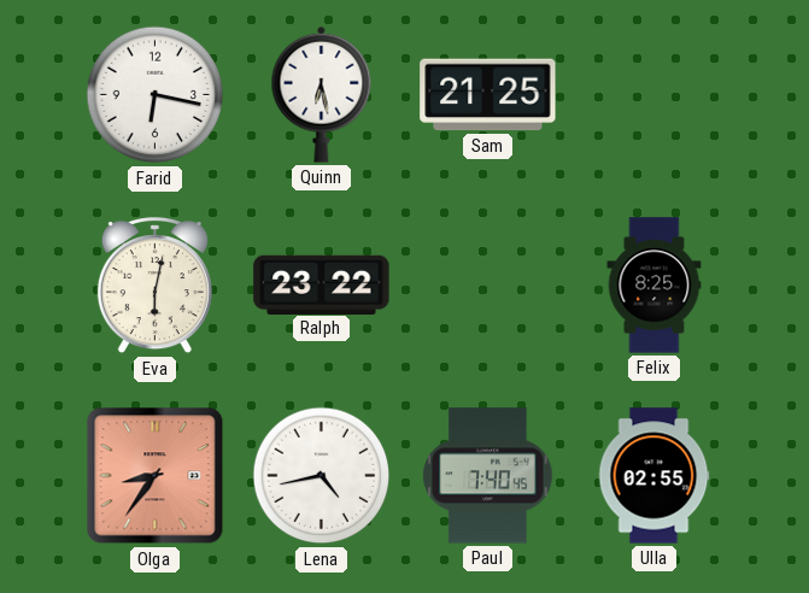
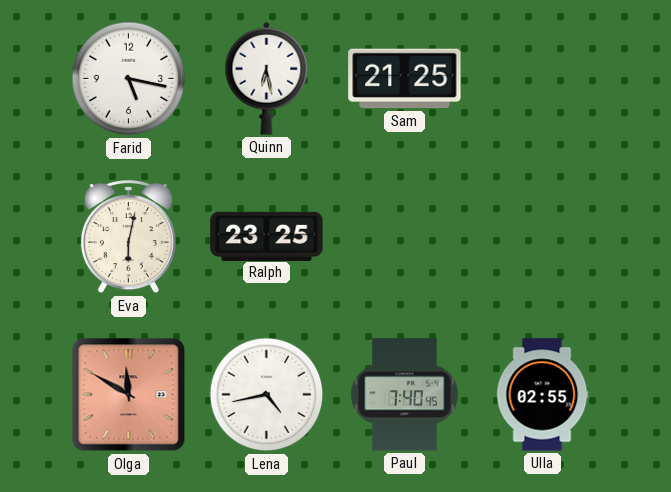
Farid: 6:17 -> 5:17 (129, 79)
Ralph: 23:22 -> 23:25 (267, 236)
Felix: 8:25 -> none (655, 286)
Olga: 8:36 -> 11:50 (129, 395)
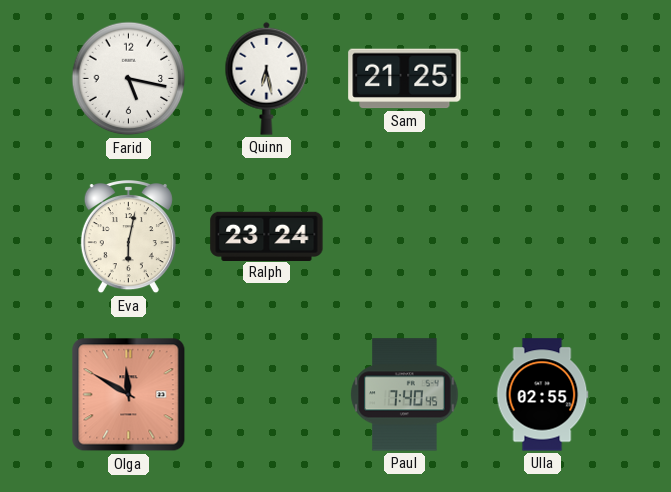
Ralph: 23:25 -> 23:24 (267, 236)
Lena: 4:43 -> none (267, 395)
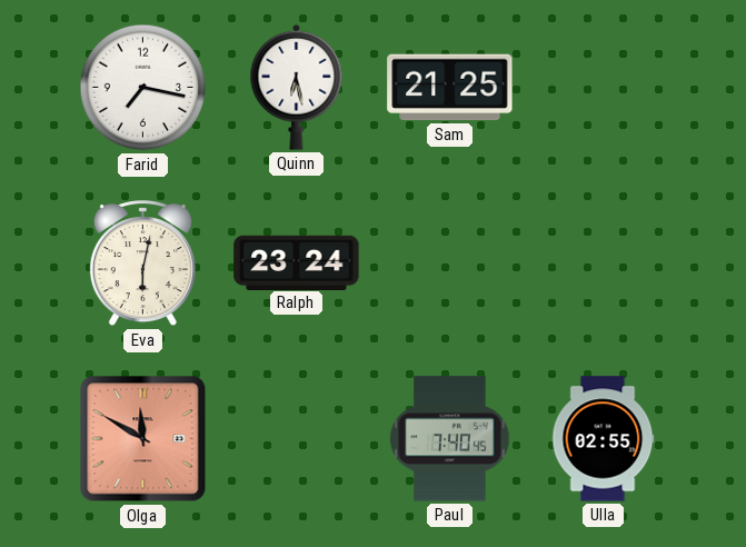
Farid: 5:17 -> 7:17 (143, 88)
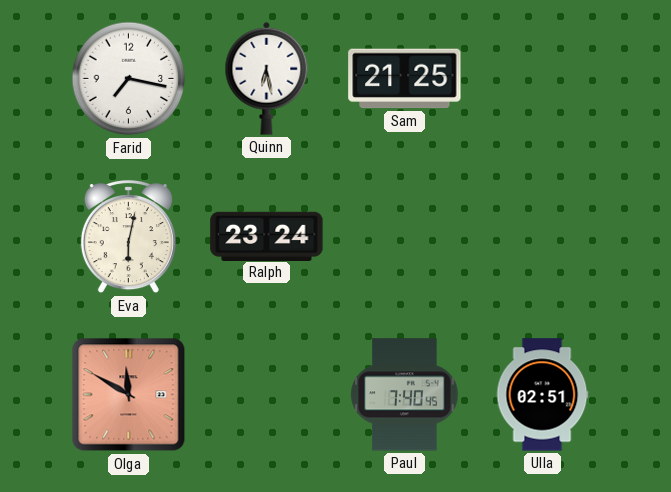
Ulla: 02:55 -> 02:51 (542, 395)
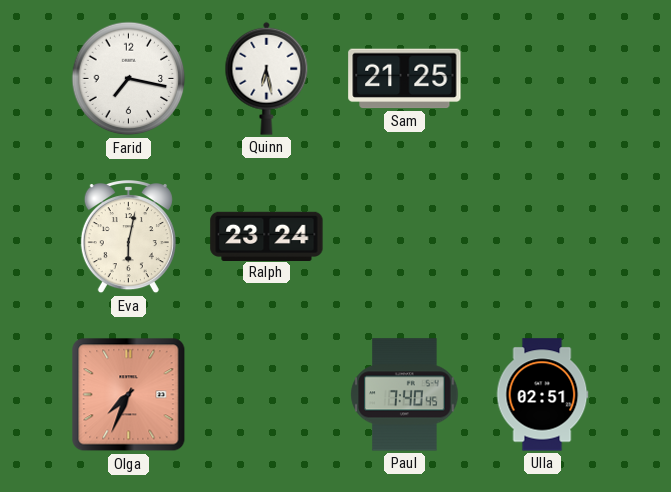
Olga: 11:50 -> 7:34 (129, 395)
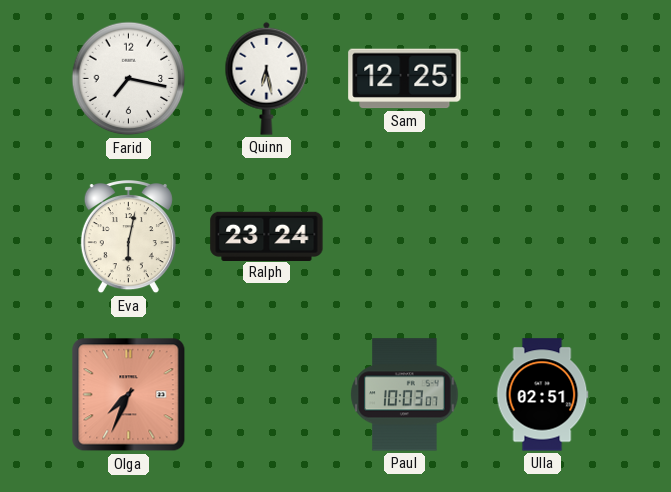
Sam: 21:25 -> 12:25 (405, 79)
Paul: 7:40 -> 10:03 (405, 395)
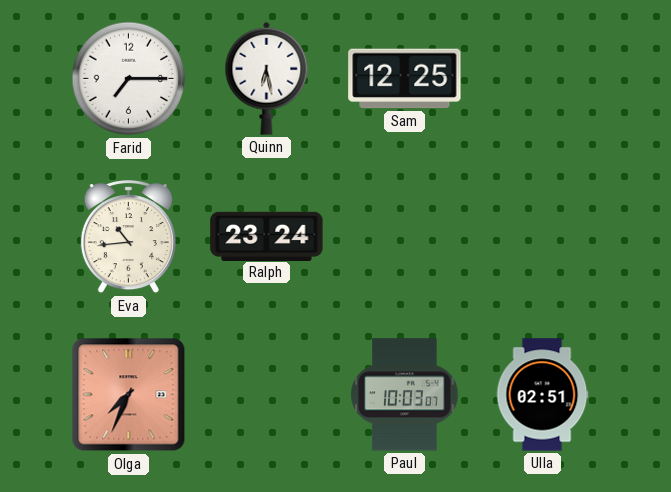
Farid: 7:17 -> 7:15 (129, 79)
Eva: 6:02 -> 10:44 (128, 238)
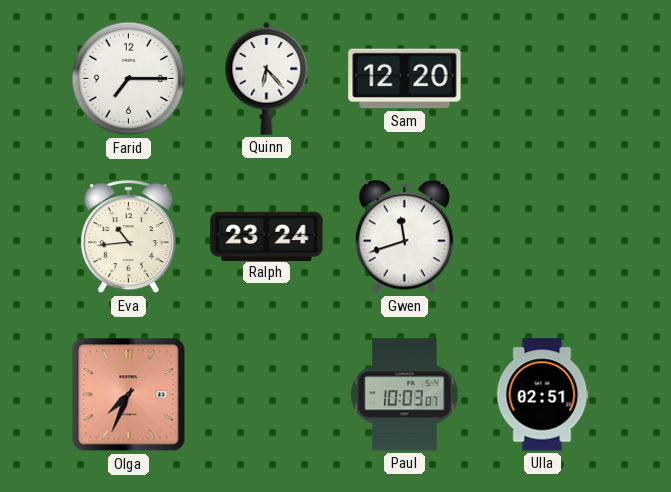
Quinn: 6:28 -> 6:23 (267, 78)
Sam: 12:25 -> 12:20 (405, 79)
Gwen: none -> 11:42 (404, 237)
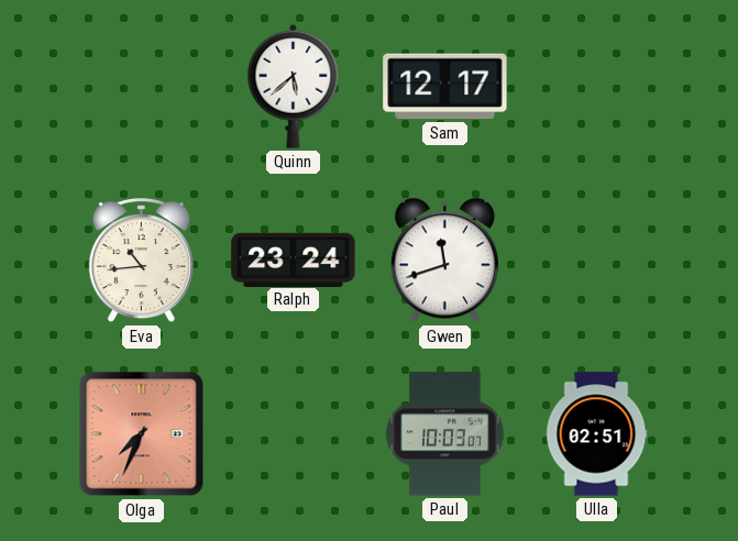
Farid: 7:15 -> none (129, 79)
Quinn: 6:23 -> 5:38 (294, 86)
Sam: 12:20 -> 12:17 (445, 87)
